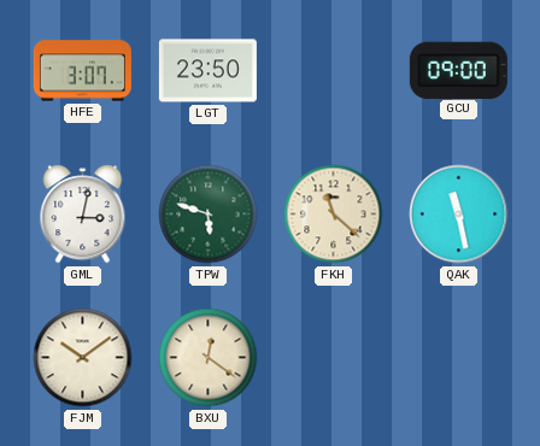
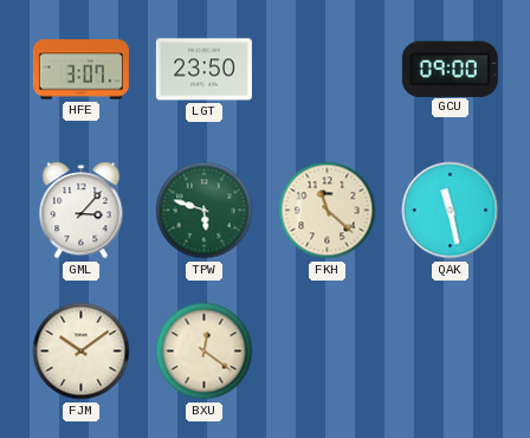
GML: 3:02 -> 3:07 (82, 211)
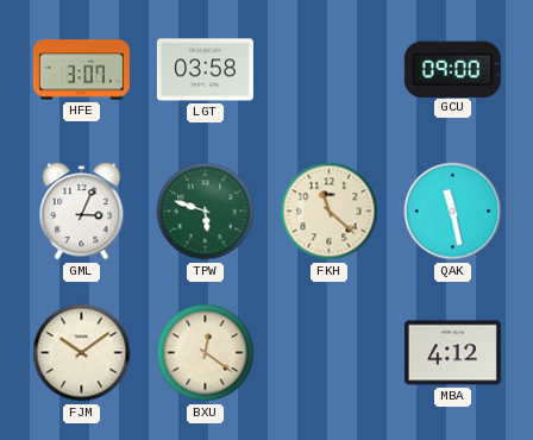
LGT: 23:50 -> 03:58 (205, 70)
GML: 3:07 -> 3:04 (82, 212)
MBA: none -> 4:12 (452, 353)
